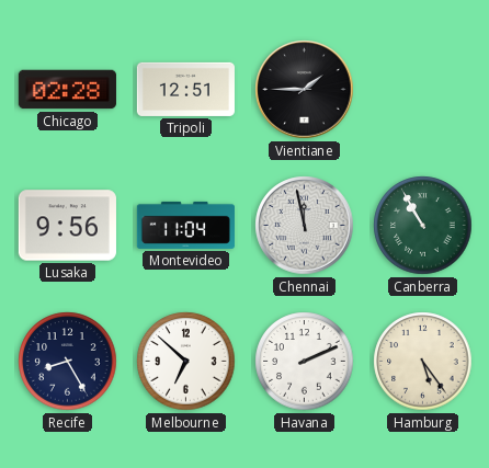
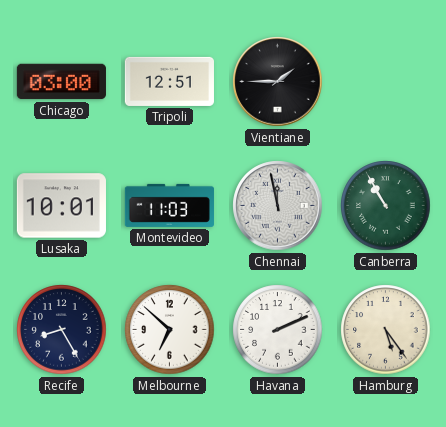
Chicago: 02:28 -> 03:00 (61, 82)
Lusaka: 9:56 -> 10:01 (61, 206)
Montevideo: 11:04 -> 11:03 (169, 205)
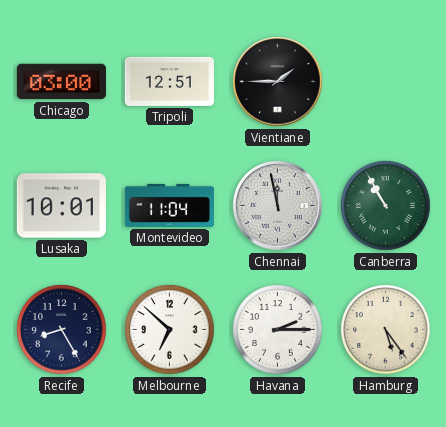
Montevideo: 11:03 -> 11:04 (169, 205)
Havana: 2:11 -> 2:15 (278, 330)
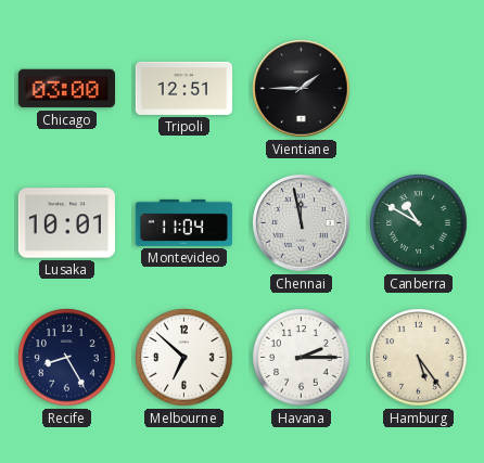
Canberra: 10:55 -> 10:50 (419, 223)
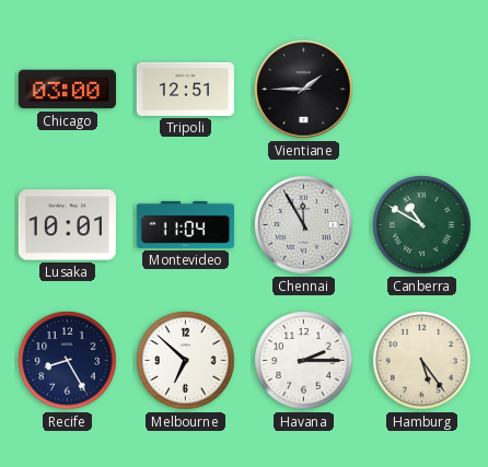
Chennai: 11:58 -> 11:55 (304, 225)
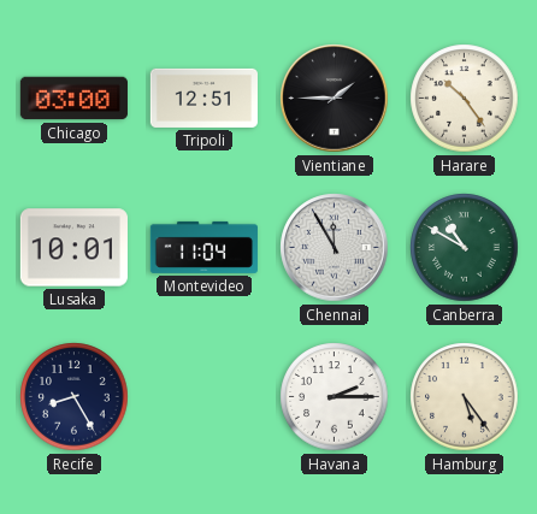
Harare: none -> 10:24 (465, 99)
Melbourne: 6:52 -> none (186, 361)
